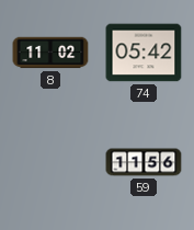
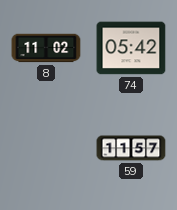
59: 11:56 -> 11:57 (131, 148)
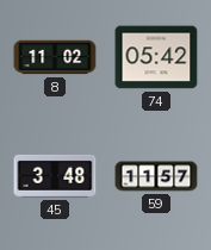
45: none -> 3:48 (55, 176)
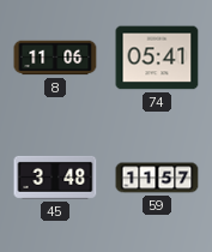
8: 11:02 -> 11:06 (55, 58)
74: 05:42 -> 05:41 (157, 58)
